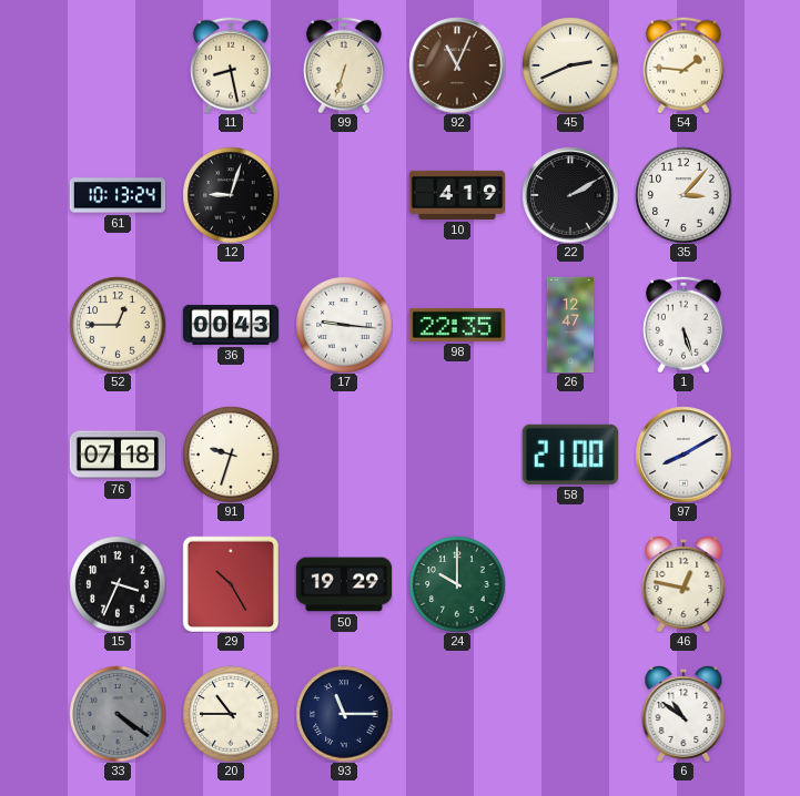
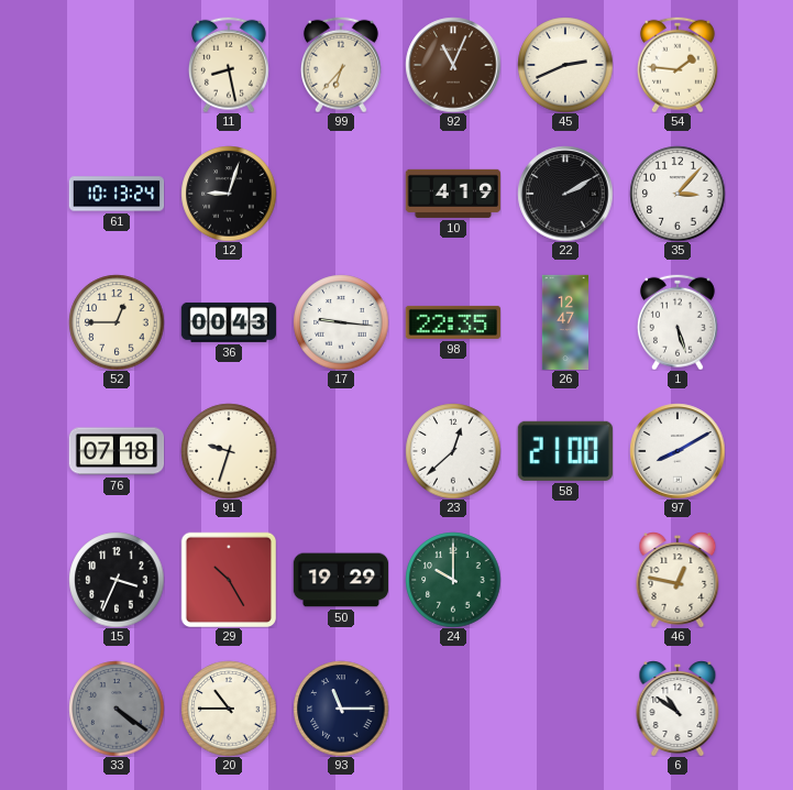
99: 6:33 -> 6:37 (341, 65)
23: none -> 12:38 (453, 451)
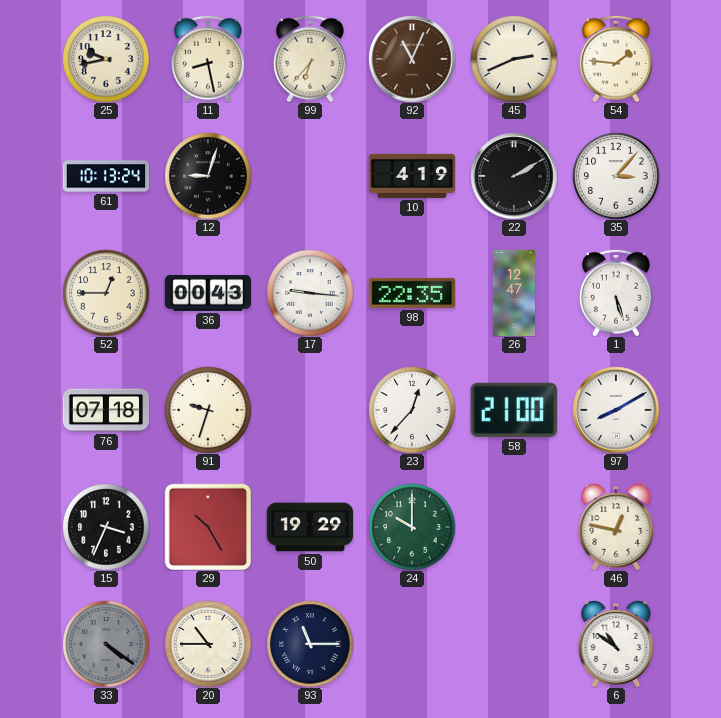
25: none -> 9:43 (106, 59)
23: 12:38 -> 12:37 (412, 410)
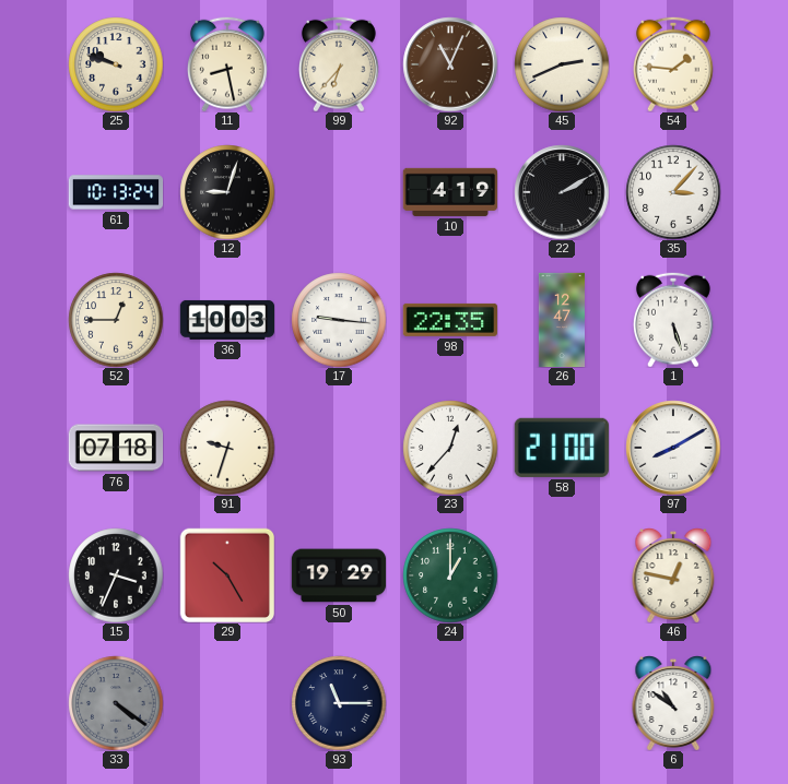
25: 9:43 -> 9:48 (116, 64)
36: 00:43 -> 10:03 (226, 320)
24: 10:00 -> 1:00 (450, 575)
20: 10:45 -> none (208, 644)
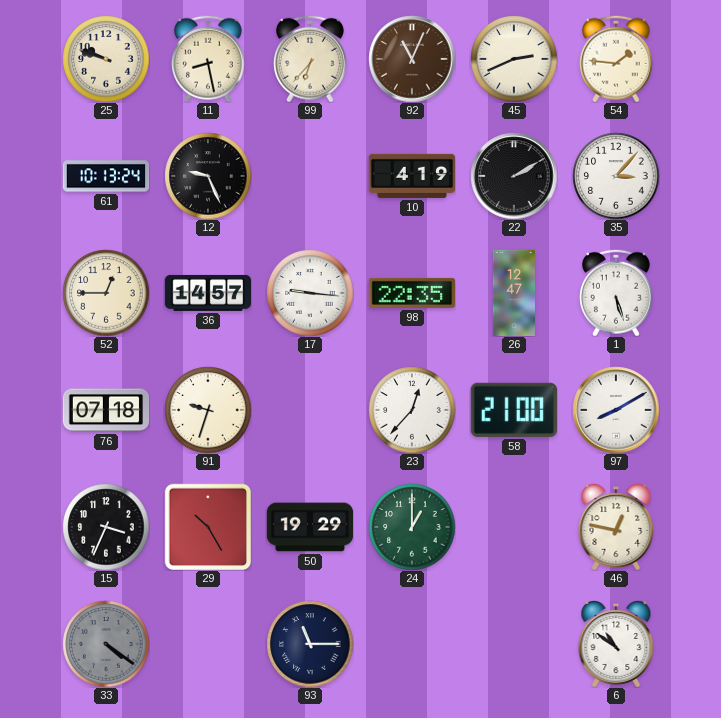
12: 9:03 -> 9:26 (208, 176)
36: 10:03 -> 14:57 (207, 293)
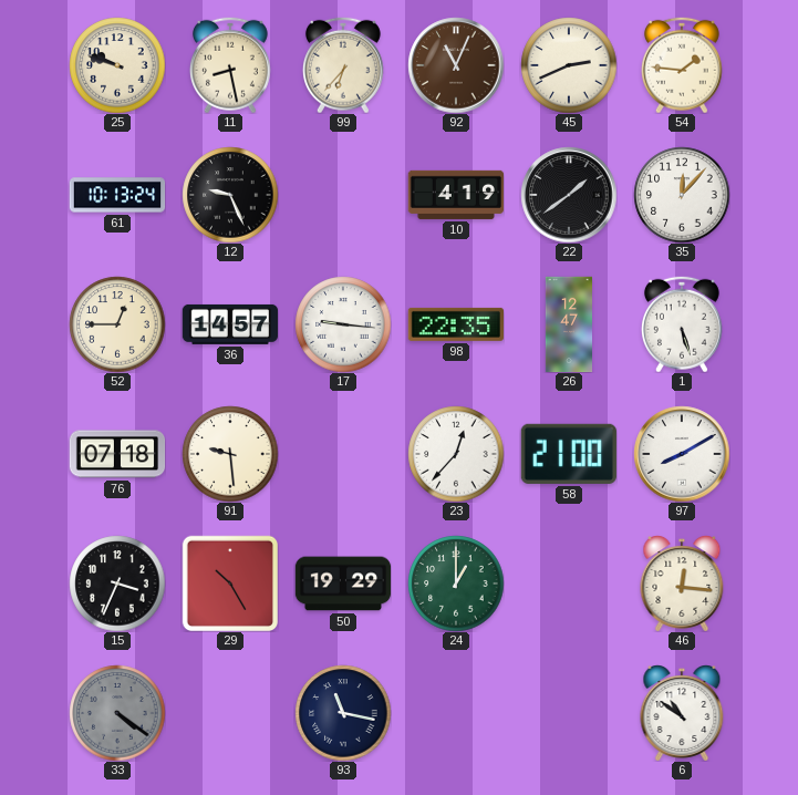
22: 2:10 -> 1:39 (569, 195)
35: 3:07 -> 12:07 (682, 195)
91: 9:33 -> 9:29 (230, 454)
46: 12:47 -> 12:16 (682, 584)
93: 11:15 -> 11:17 (343, 713)
